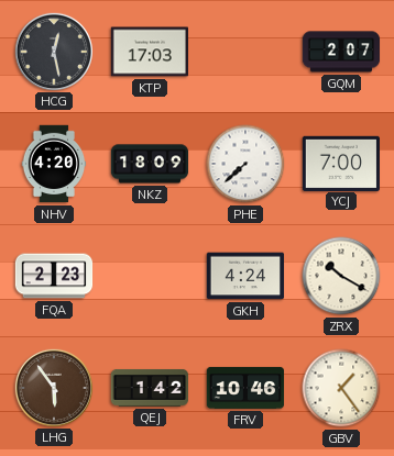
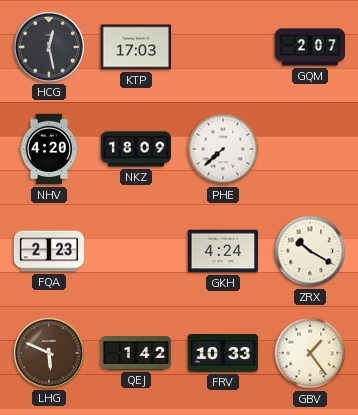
YCJ: 7:00 -> none (340, 163)
LHG: 5:54 -> 5:49 (48, 352)
FRV: 10:46 -> 10:33 (223, 353)
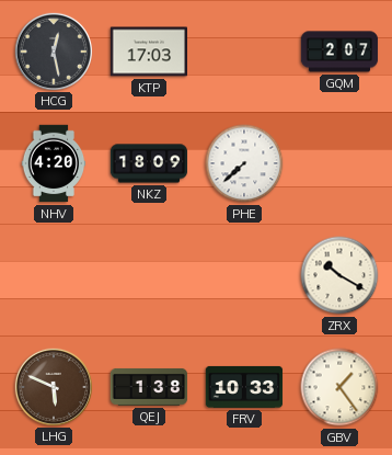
FQA: 2:23 -> none (49, 251)
GKH: 4:24 -> none (223, 251)
QEJ: 1:42 -> 1:38 (149, 387)
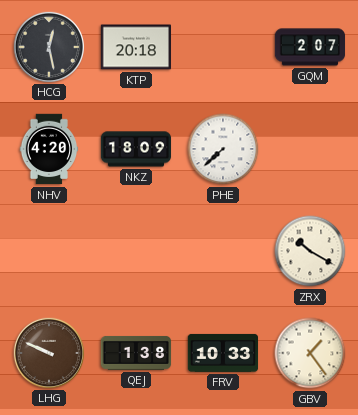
KTP: 17:03 -> 20:18 (135, 47)
LHG: 5:49 -> 9:49 (48, 352)
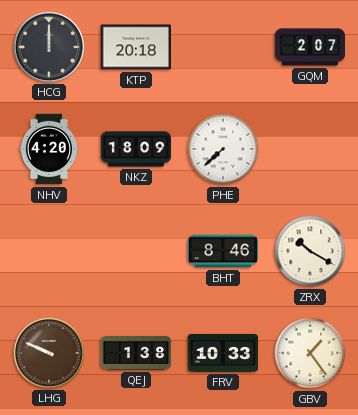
HCG: 12:28 -> 12:00 (48, 46)
BHT: none -> 8:46 (223, 251)
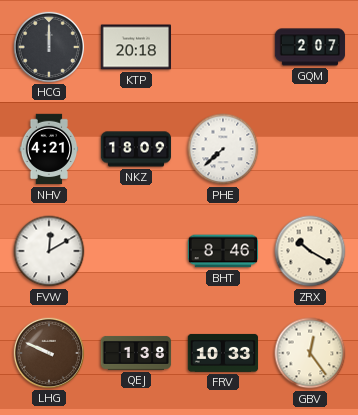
NHV: 4:20 -> 4:21 (49, 149)
FVW: none -> 12:10 (49, 251)
GBV: 1:24 -> 12:24 (310, 353)
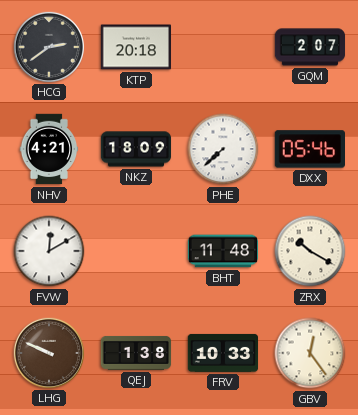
HCG: 12:00 -> 2:39 (48, 46)
DXX: none -> 05:46 (309, 149)
BHT: 8:46 -> 11:48 (223, 251)
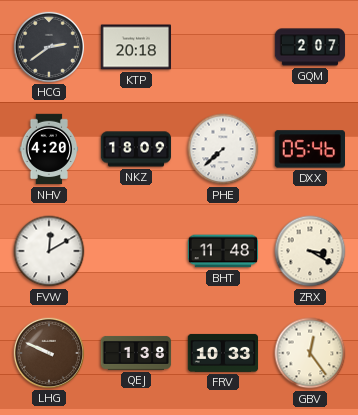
NHV: 4:21 -> 4:20 (49, 149)
ZRX: 10:20 -> 3:20 (310, 251)
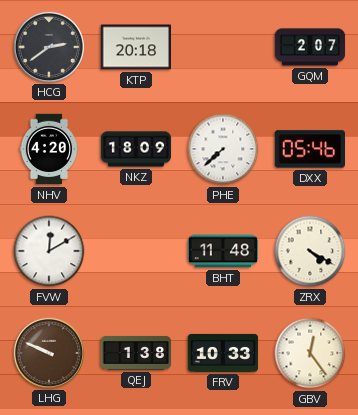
ZRX: 3:20 -> 4:20 (310, 251)
